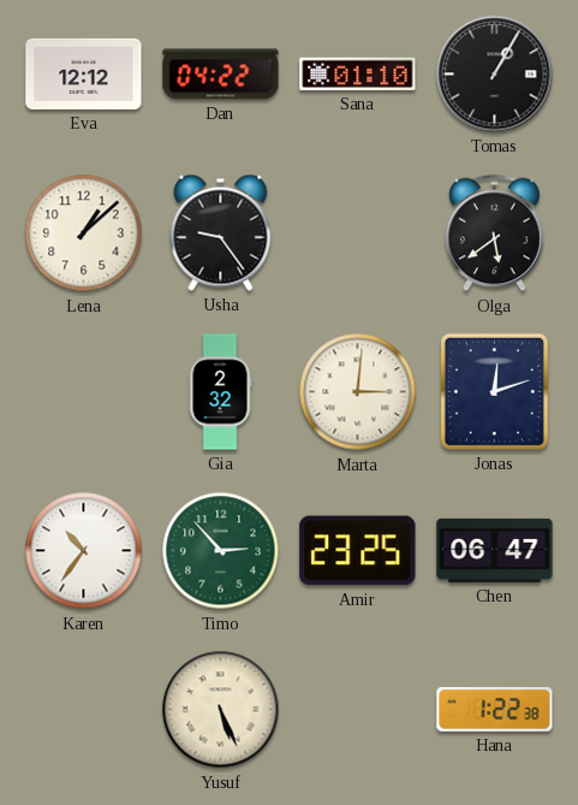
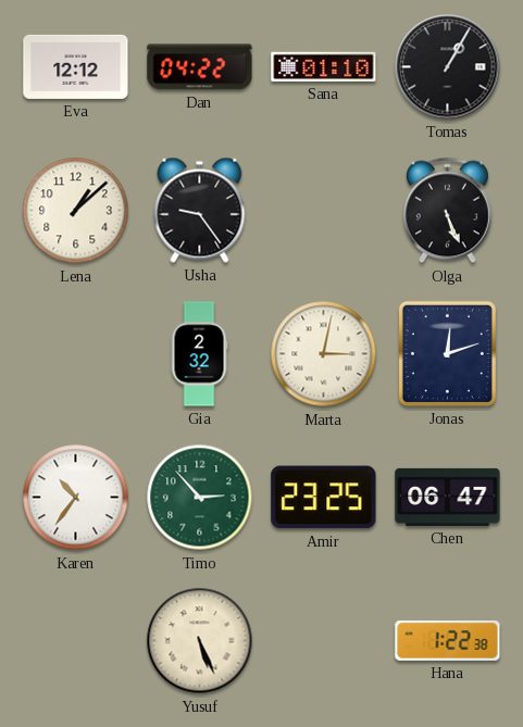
Olga: 5:39 -> 5:26 (448, 211)
Marta: 3:01 -> 3:02 (324, 354)
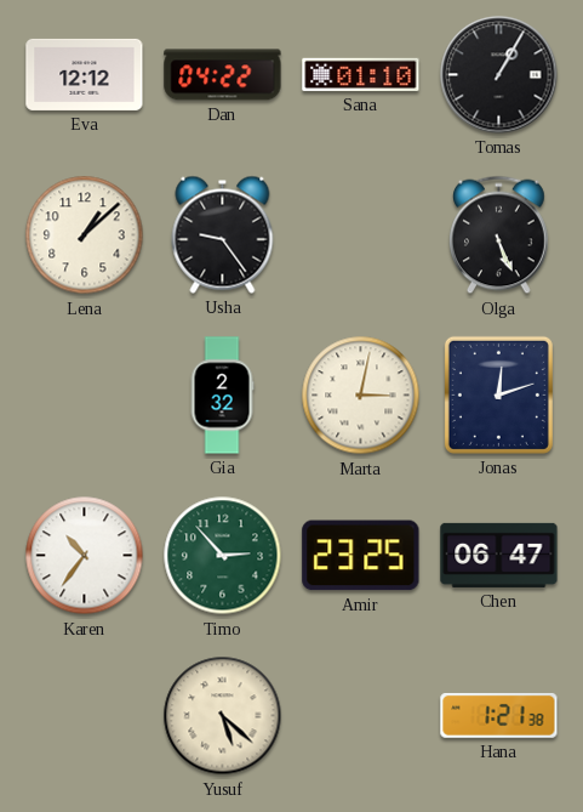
Yusuf: 5:26 -> 5:22 (223, 716)
Hana: 1:22 -> 1:21 (499, 715)
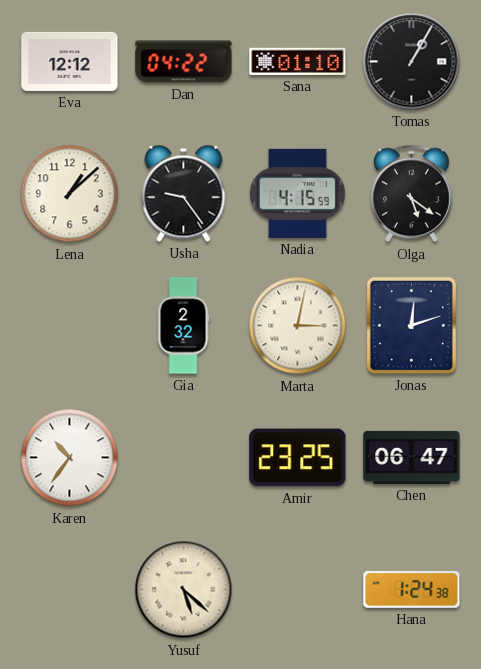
Nadia: none -> 4:15 (298, 193)
Olga: 5:26 -> 5:21 (412, 194)
Timo: 2:53 -> none (223, 556)
Hana: 1:21 -> 1:24 (412, 589)
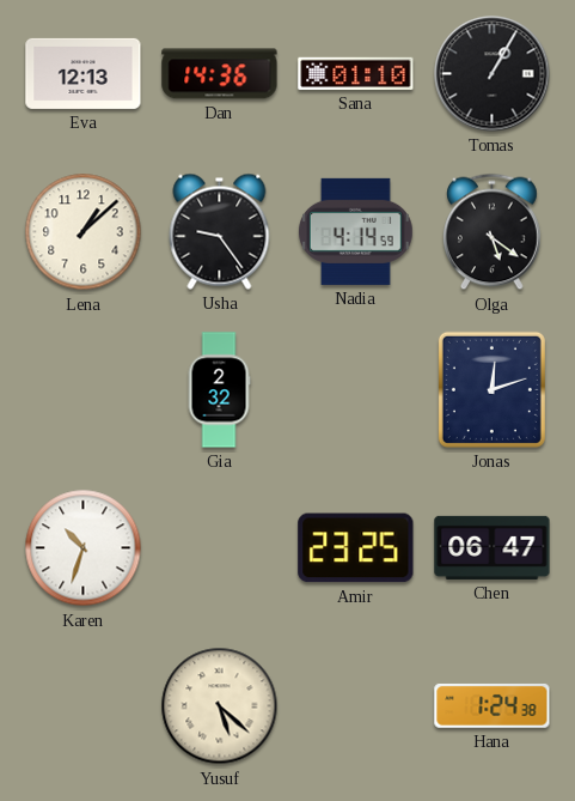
Eva: 12:12 -> 12:13 (84, 73)
Dan: 04:22 -> 14:36 (220, 74)
Nadia: 4:15 -> 4:14 (356, 231)
Marta: 3:02 -> none (298, 326)
Karen: 10:36 -> 10:33 (84, 548)
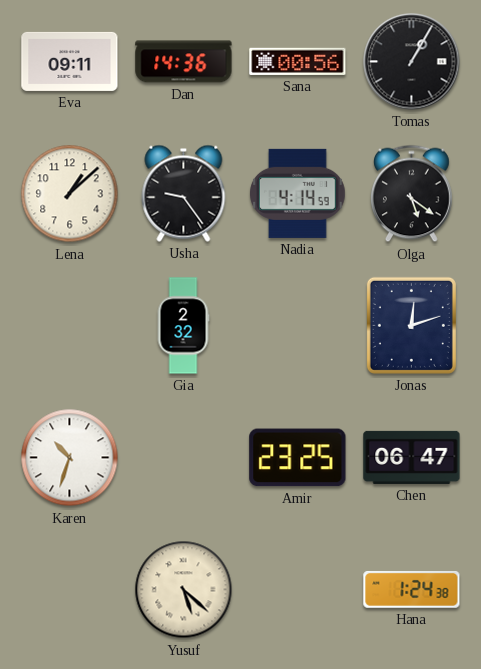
Eva: 12:13 -> 09:11 (70, 61)
Sana: 01:10 -> 00:56 (298, 61)
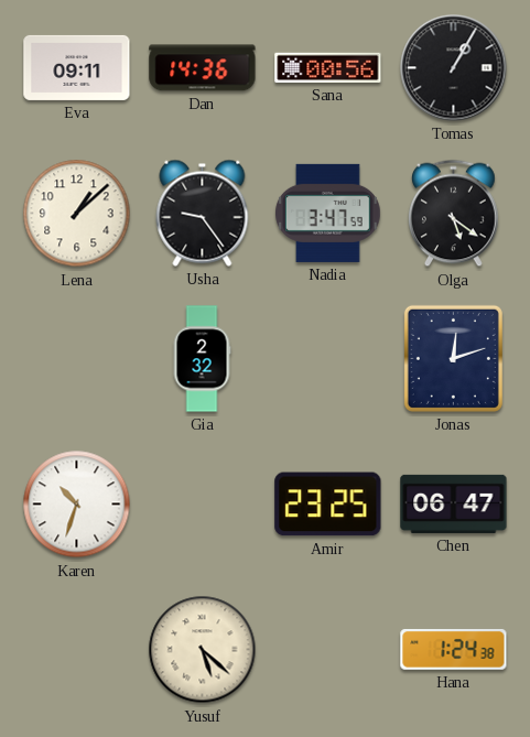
Nadia: 4:14 -> 3:47 (328, 213)
